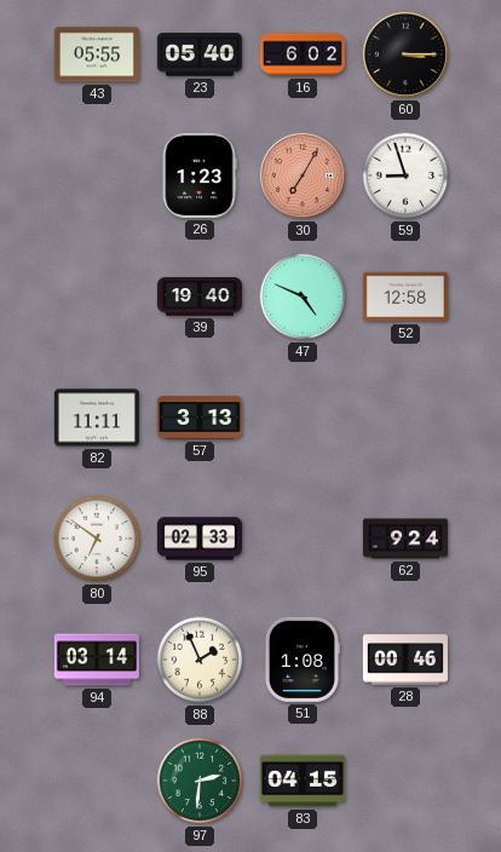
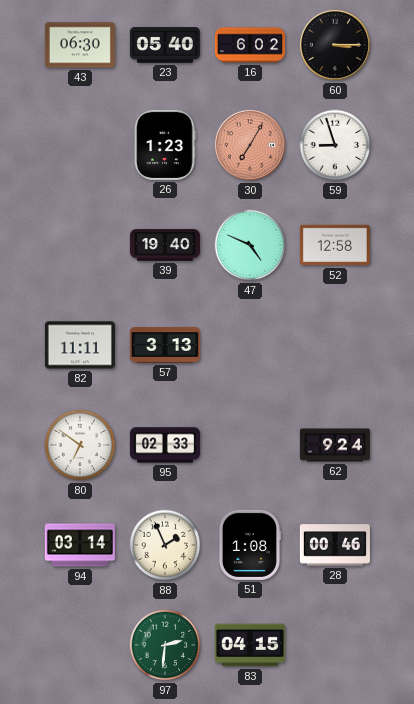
43: 05:55 -> 06:30 (80, 45)
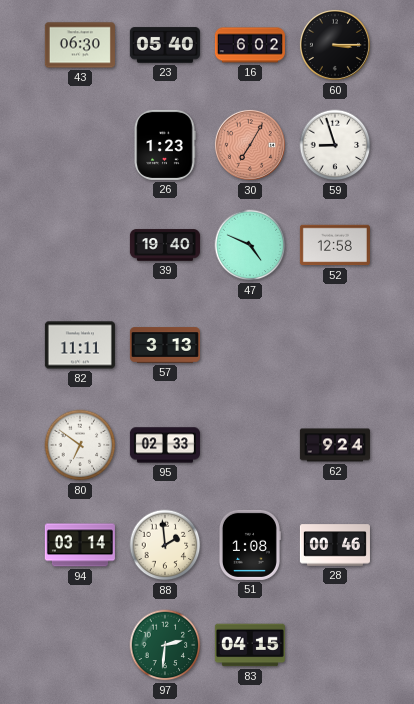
88: 1:56 -> 1:59 (165, 545)
